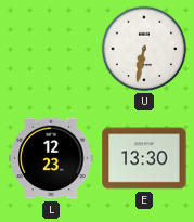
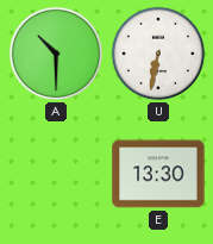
A: none -> 10:30 (56, 54)
L: 12:23 -> none (51, 158)
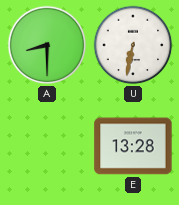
A: 10:30 -> 8:30 (47, 45)
E: 13:30 -> 13:28 (133, 146)
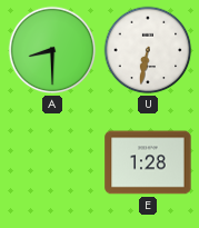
E: 13:28 -> 1:28 (148, 162)
